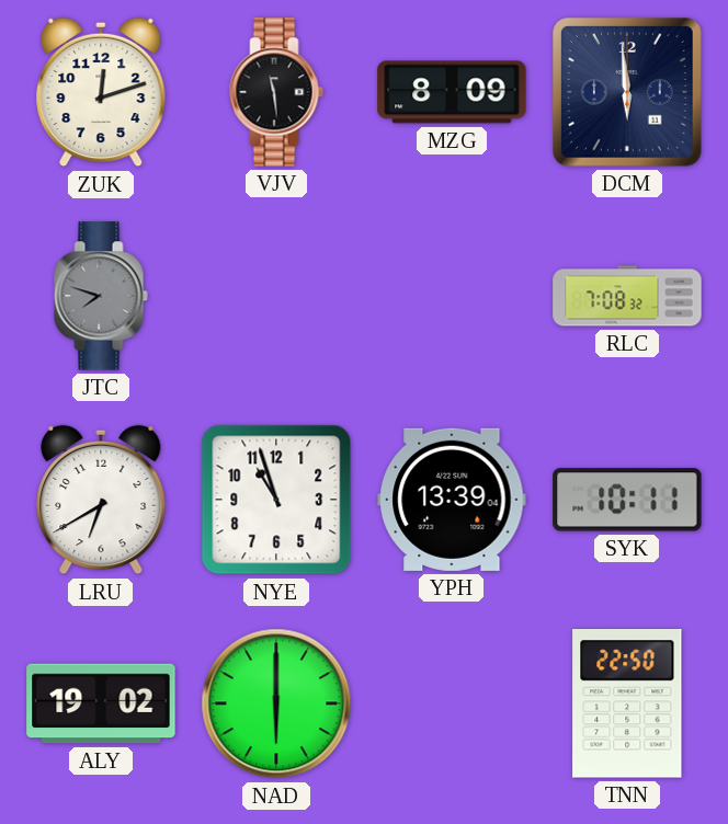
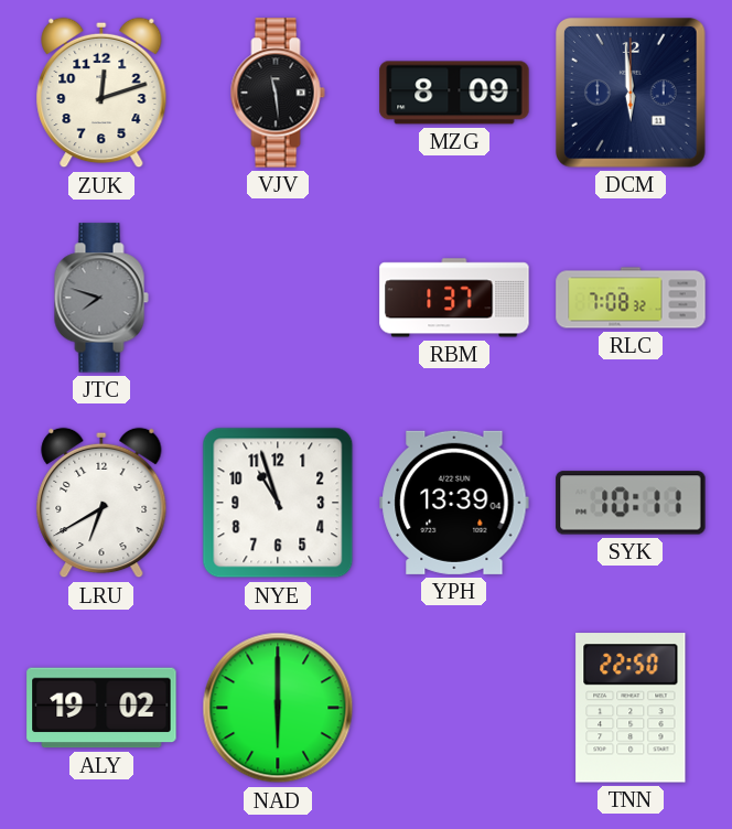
RBM: none -> 1:37 (454, 298)
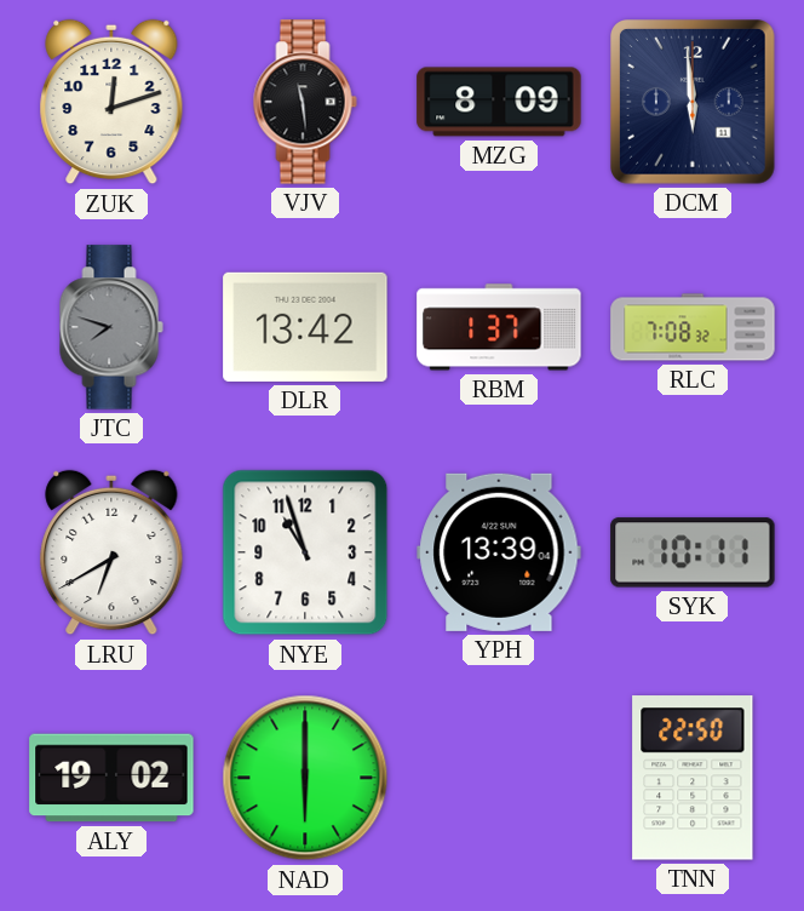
DLR: none -> 13:42 (305, 327)
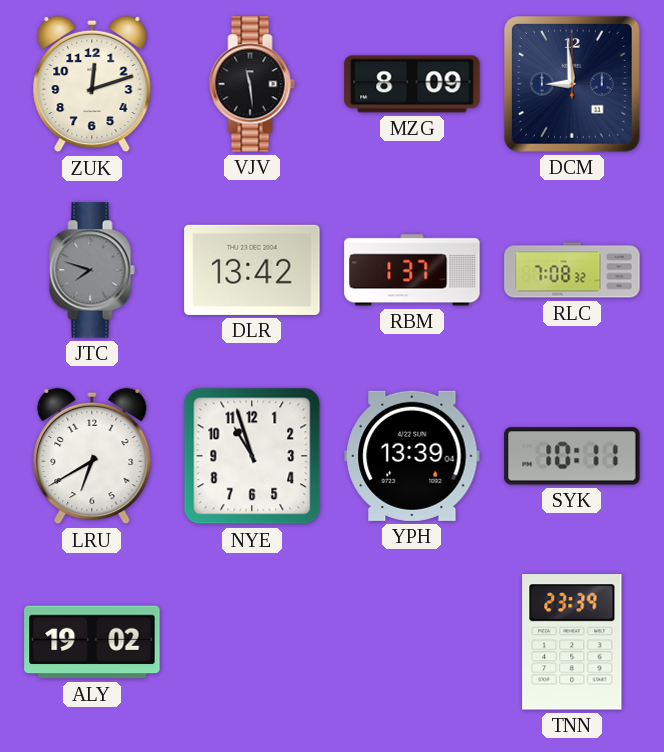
DCM: 5:59 -> 8:59 (573, 85)
NAD: 6:00 -> none (305, 778)
TNN: 22:50 -> 23:39 (572, 642)
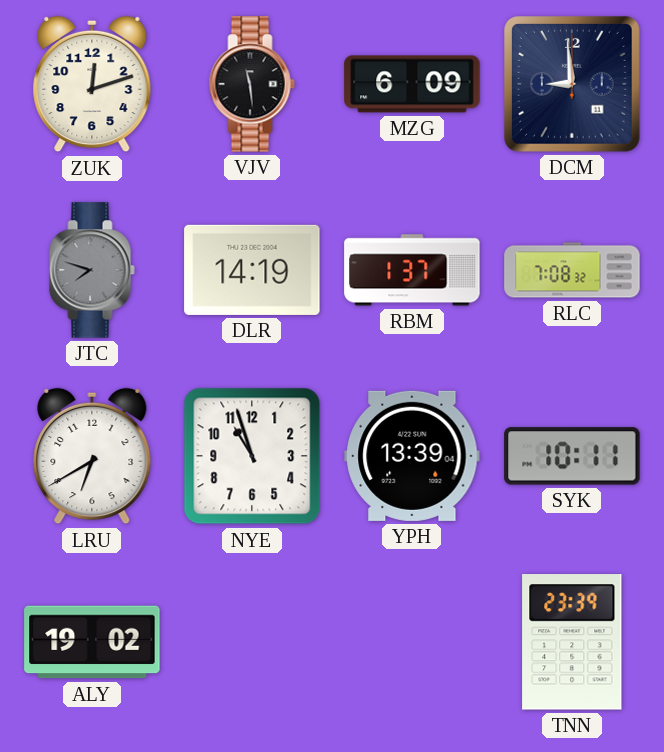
MZG: 8:09 -> 6:09 (412, 84)
DLR: 13:42 -> 14:19 (252, 270)
